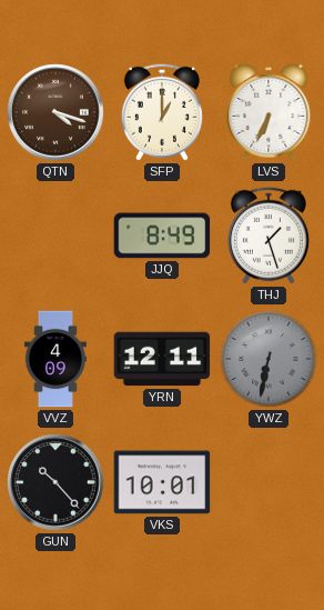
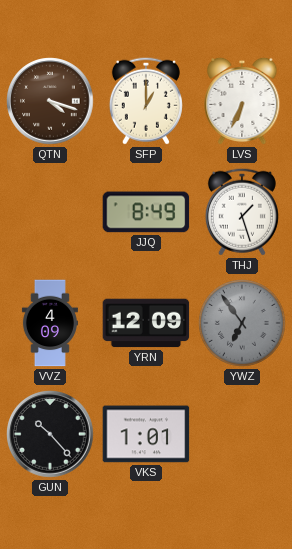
YRN: 12:11 -> 12:09 (146, 323)
YWZ: 6:32 -> 6:54 (242, 323)
VKS: 10:01 -> 1:01 (146, 434)
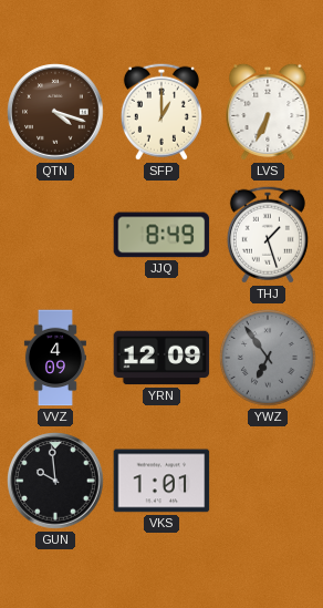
GUN: 10:23 -> 9:59 (55, 481)
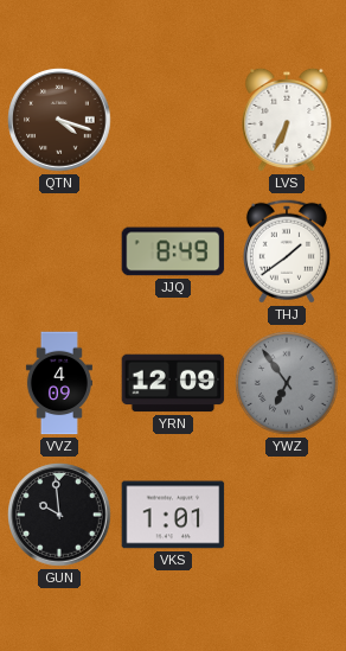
SFP: 1:00 -> none (161, 112)
THJ: 1:27 -> 1:39 (287, 251)
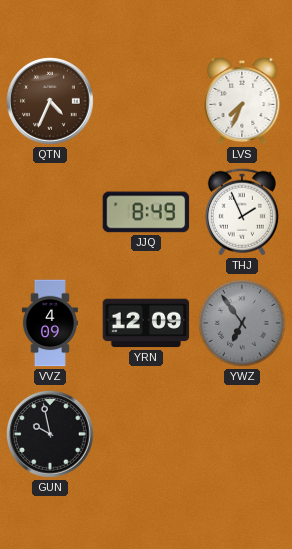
QTN: 4:18 -> 4:34 (50, 101)
LVS: 6:34 -> 7:34 (242, 101)
THJ: 1:39 -> 1:56 (242, 212)
GUN: 9:59 -> 9:58 (50, 434)
VKS: 1:01 -> none (173, 515)
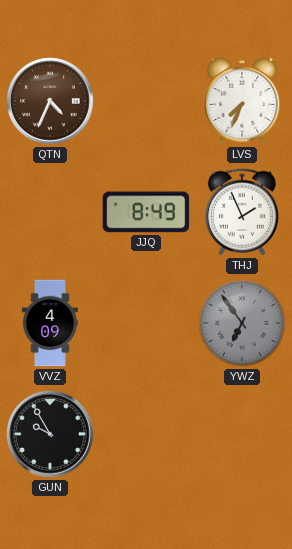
YRN: 12:09 -> none (146, 323)
GUN: 9:58 -> 9:55 (50, 434)
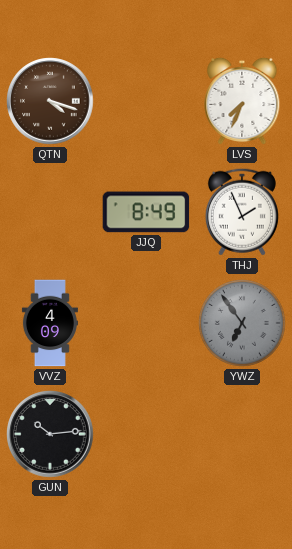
QTN: 4:34 -> 4:18 (50, 101)
GUN: 9:55 -> 10:14 (50, 434)
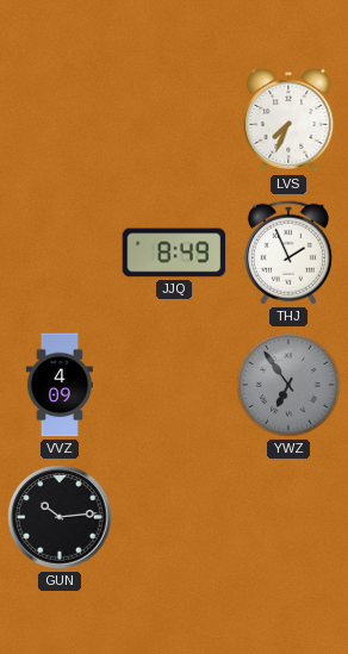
QTN: 4:18 -> none (50, 101)
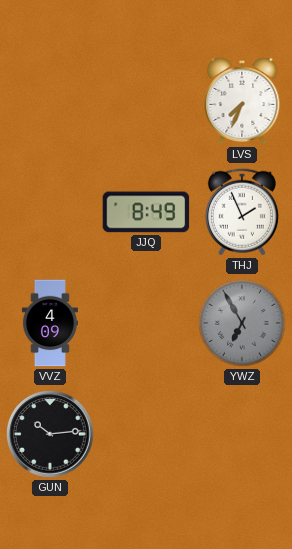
YWZ: 6:54 -> 6:55 (242, 323)
